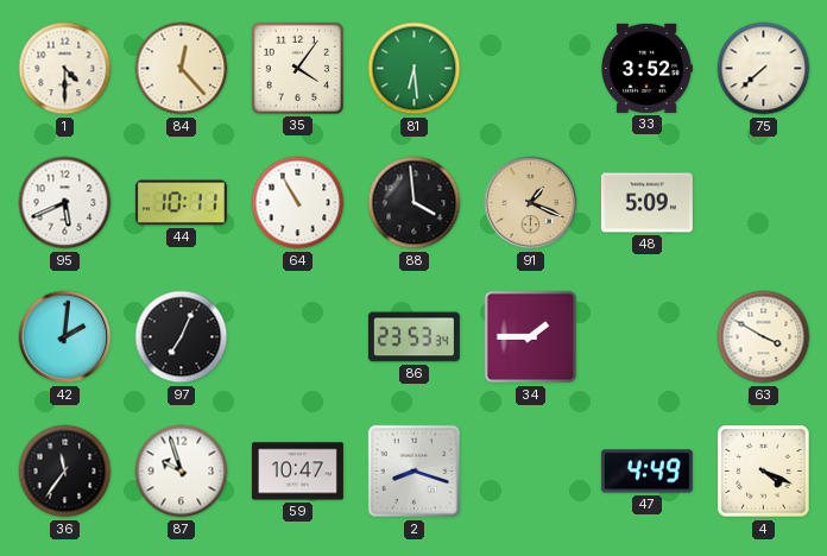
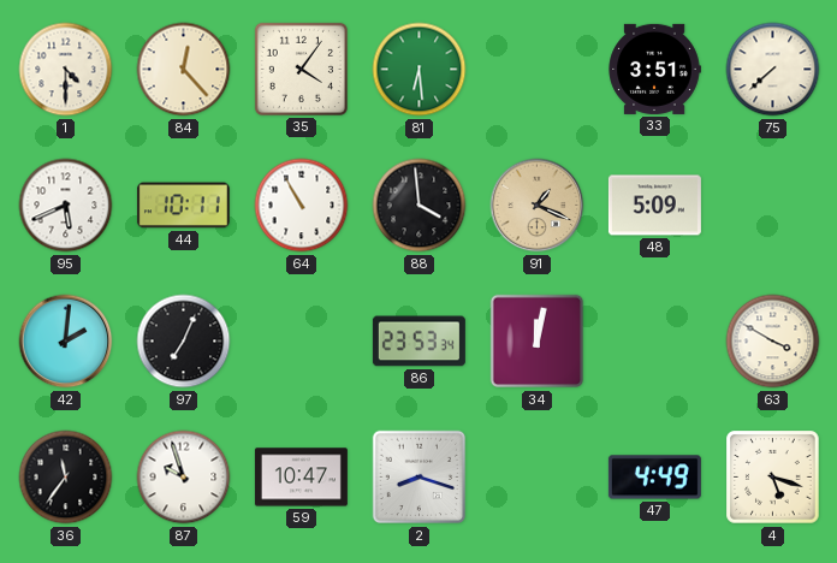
33: 3:52 -> 3:51 (654, 69)
34: 1:45 -> 12:02 (538, 342)
4: 4:19 -> 5:18 (773, 478)
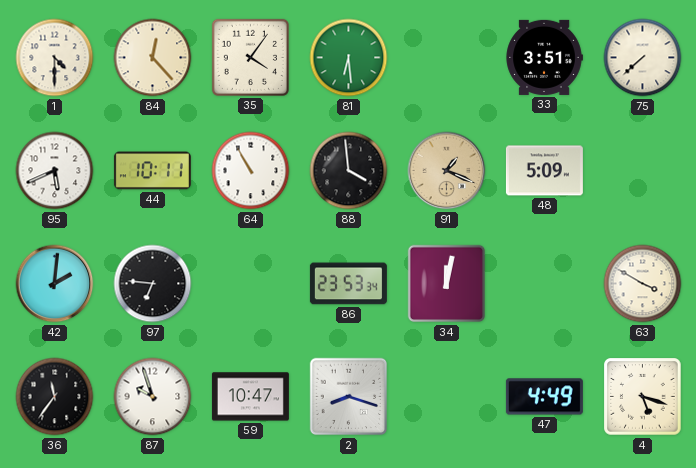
97: 7:04 -> 6:46 (153, 284)
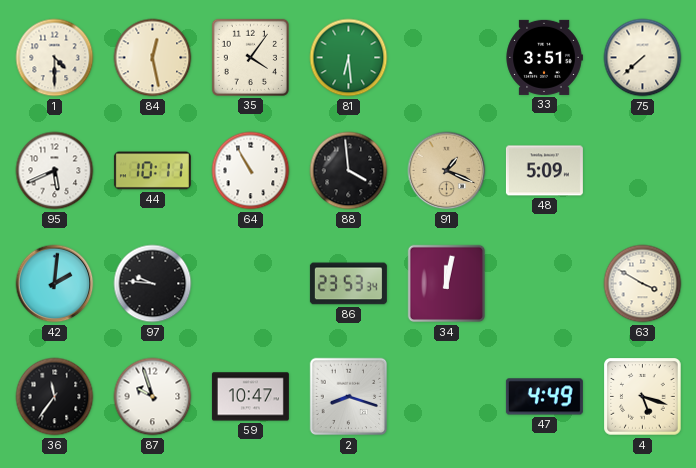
84: 12:23 -> 12:28 (153, 58)
97: 6:46 -> 9:46 (153, 284)
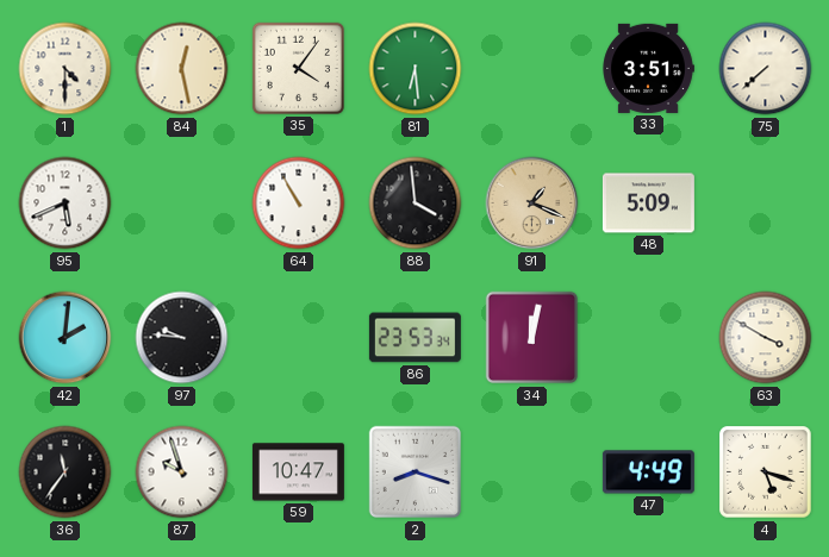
44: 10:11 -> none (152, 171)
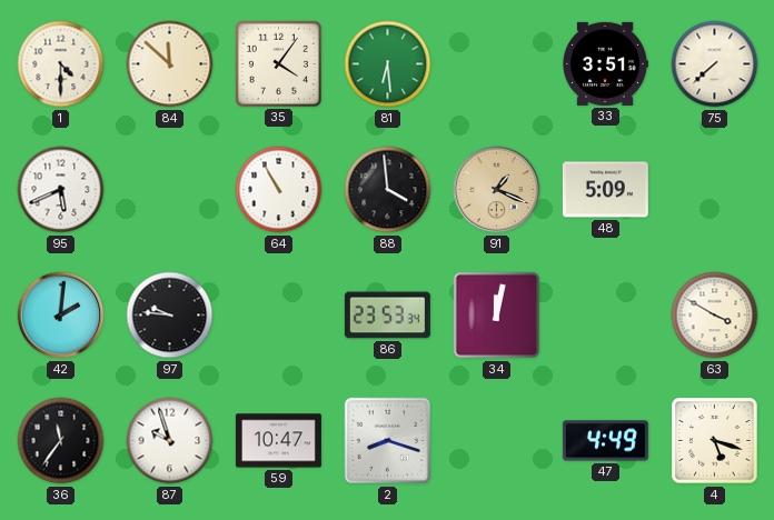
84: 12:28 -> 11:52 (170, 64)
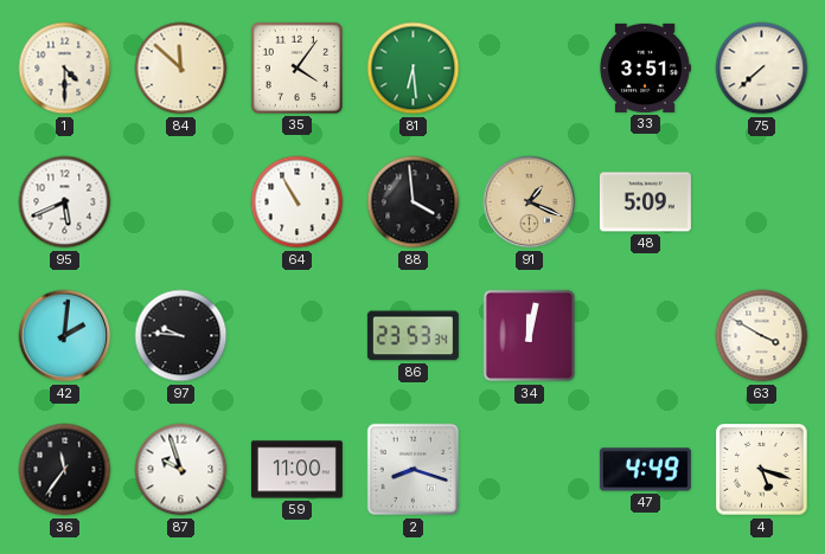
59: 10:47 -> 11:00 (296, 470)
